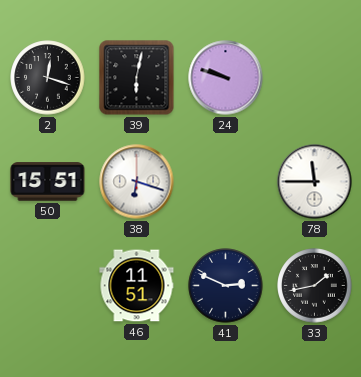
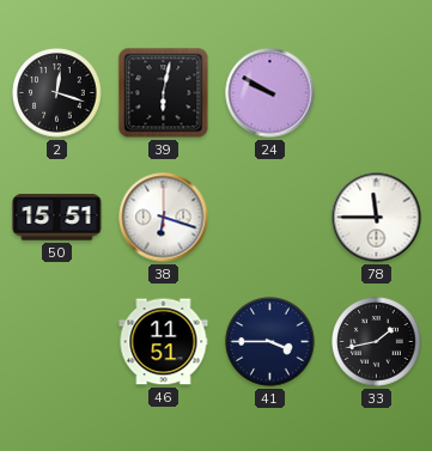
24: 9:48 -> 9:50 (270, 93)
41: 2:49 -> 3:45 (270, 342)
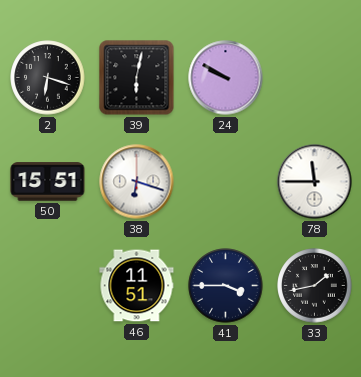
2: 12:18 -> 6:18 (48, 78)
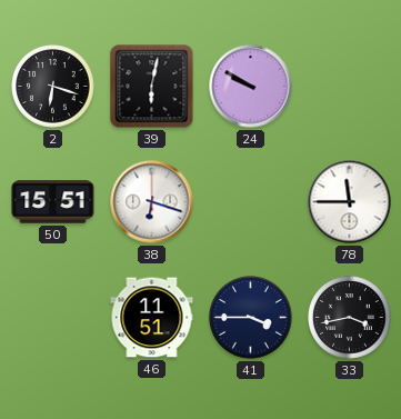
33: 1:43 -> 3:43 (350, 318)
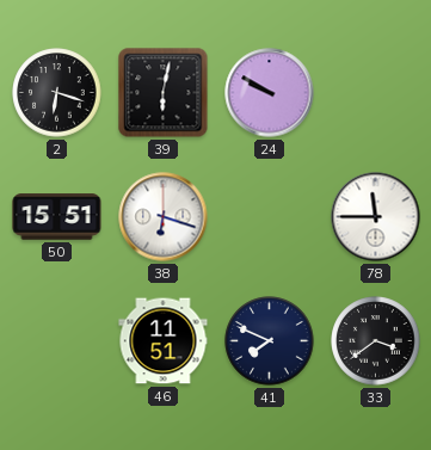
41: 3:45 -> 7:49 (270, 341)
33: 3:43 -> 3:39 (376, 341)
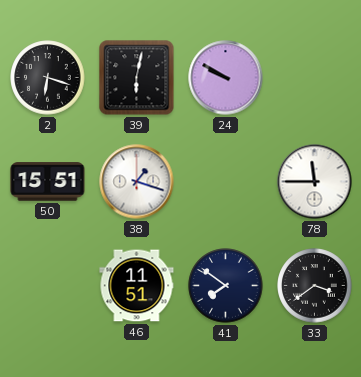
38: 6:18 -> 1:18 (137, 182)
41: 7:49 -> 7:51 (226, 286)
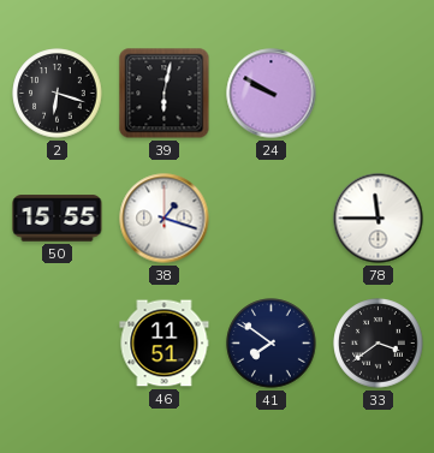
50: 15:51 -> 15:55 (58, 219)
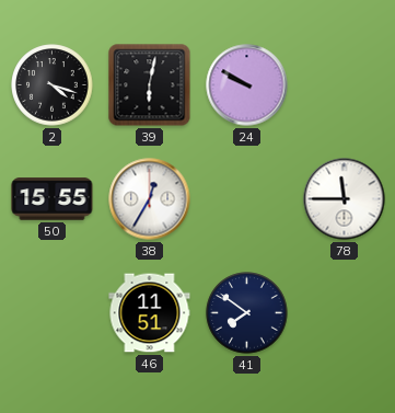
2: 6:18 -> 4:18 (53, 85)
38: 1:18 -> 12:35 (150, 199)
33: 3:39 -> none (379, 344)
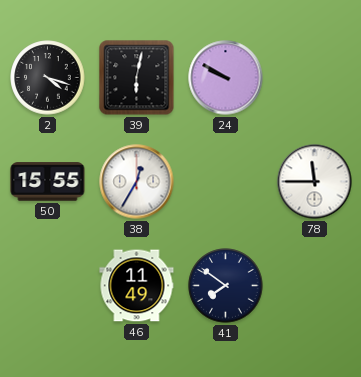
46: 11:51 -> 11:49 (137, 286)
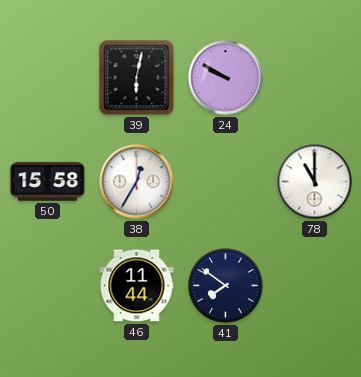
2: 4:18 -> none (48, 78)
50: 15:55 -> 15:58 (48, 182)
78: 11:45 -> 11:00 (315, 182)
46: 11:49 -> 11:44 (137, 286)
